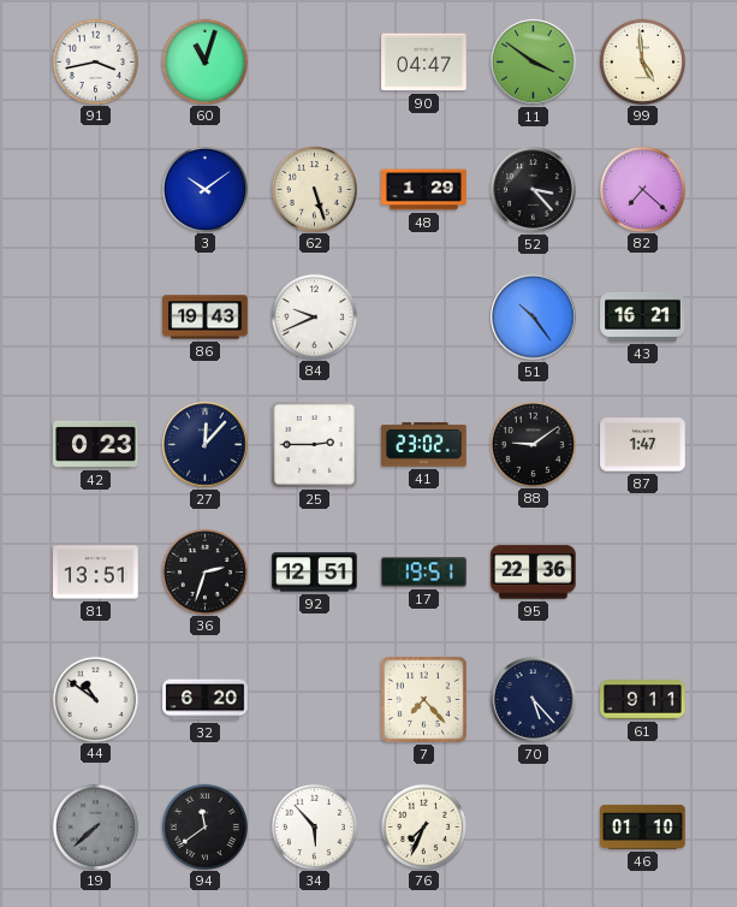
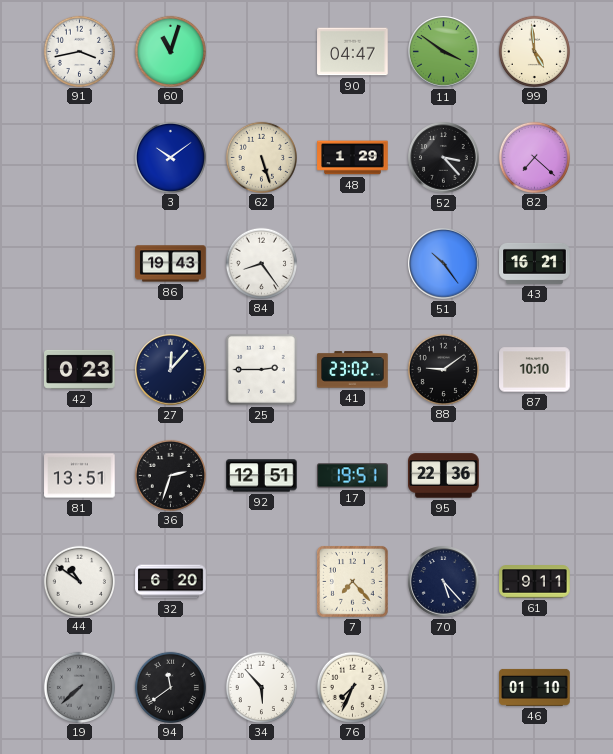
84: 9:41 -> 8:24 (261, 263)
87: 1:47 -> 10:10 (535, 370)
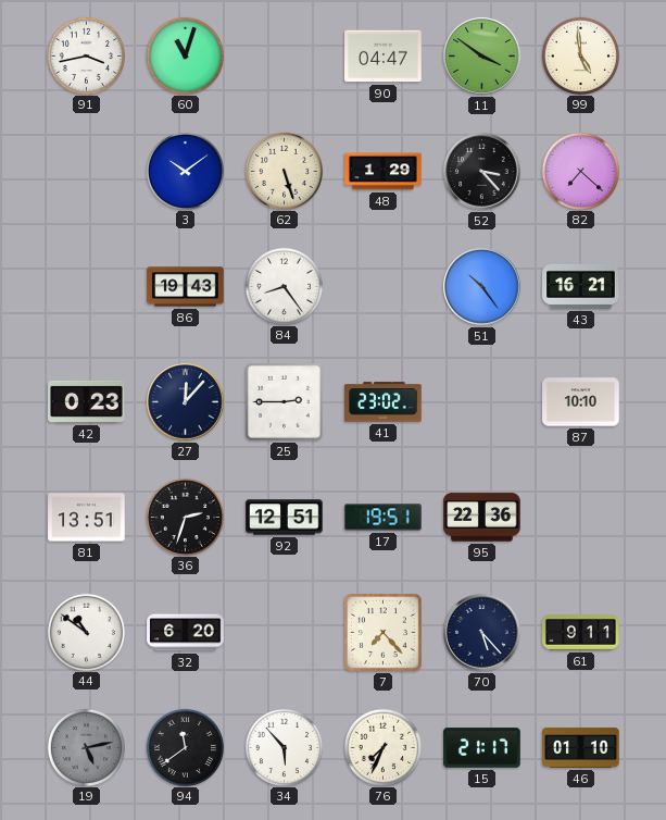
88: 9:09 -> none (443, 369)
19: 7:38 -> 5:13 (86, 747)
15: none -> 21:17 (482, 748)
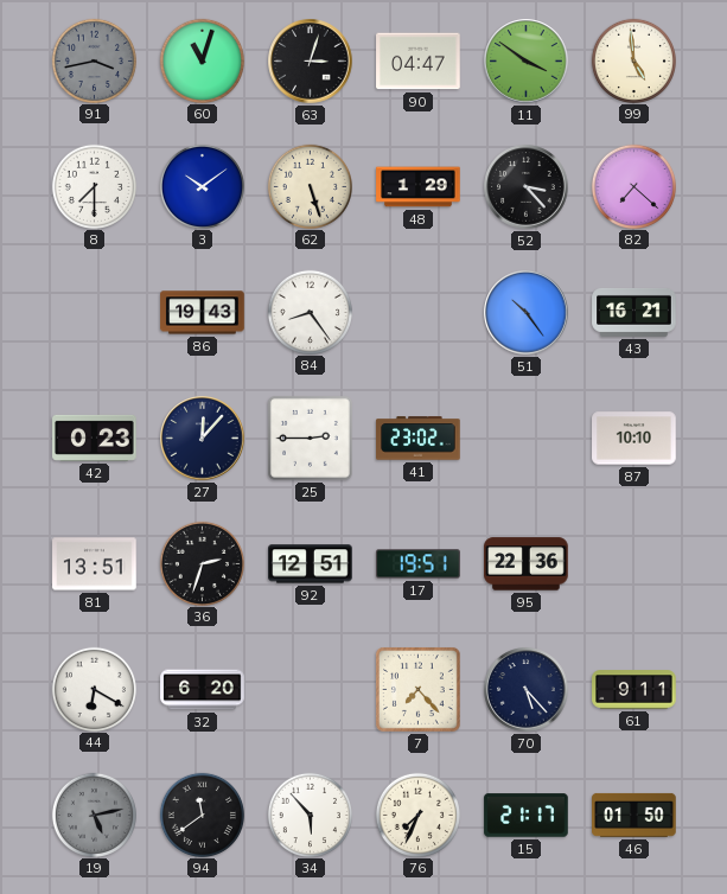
91 dial: white -> grey (94, 60)
63: none -> 3:03 (311, 62)
8: none -> 7:30 (94, 186)
44: 10:51 -> 6:20 (94, 689)
46: 01:10 -> 01:50 (634, 815)
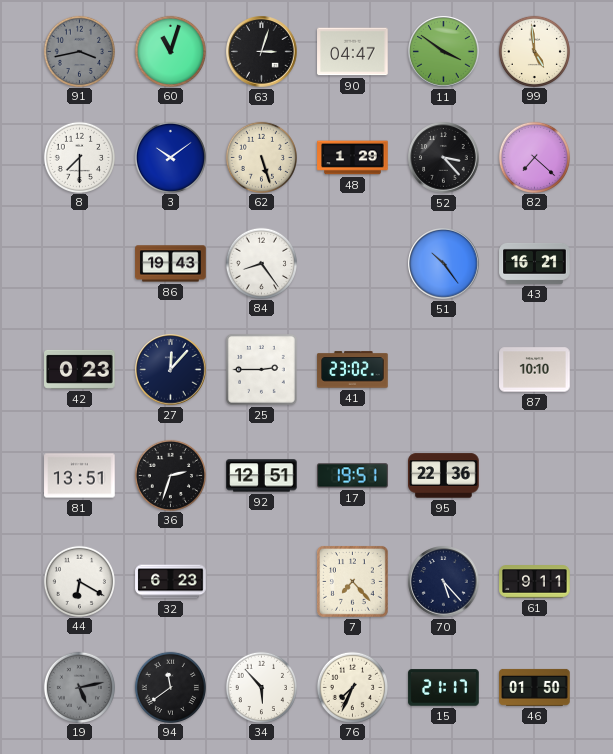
32: 6:20 -> 6:23 (171, 582)
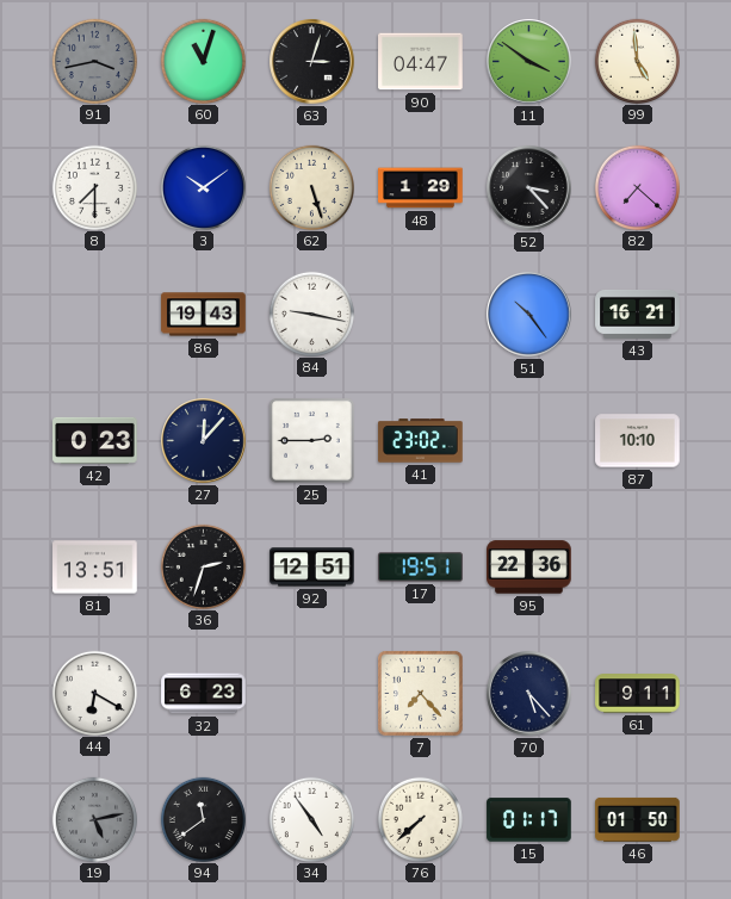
84: 8:24 -> 9:17 (311, 314)
34: 5:53 -> 4:54 (311, 819)
76: 7:34 -> 7:38 (420, 819)
15: 21:17 -> 01:17 (529, 820)
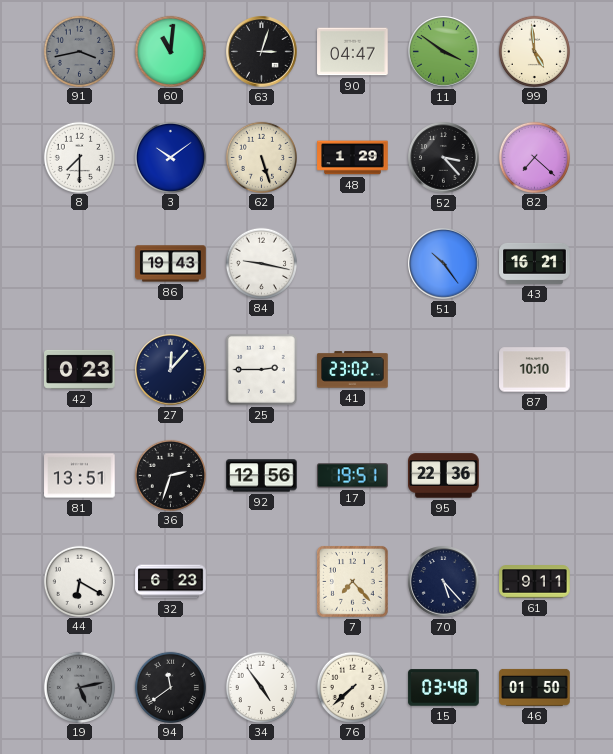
60: 11:03 -> 11:01 (170, 51)
92: 12:51 -> 12:56 (262, 476)
15: 01:17 -> 03:48 (444, 688)
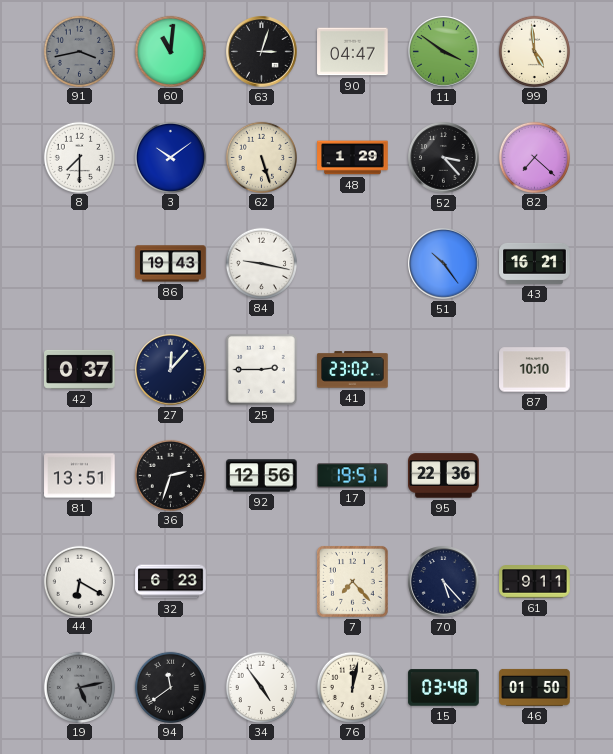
42: 0:23 -> 0:37 (80, 369)
76: 7:38 -> 12:02 (352, 687)
